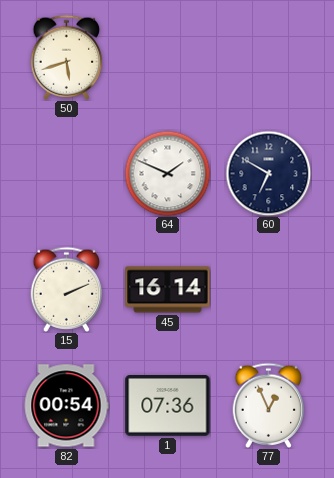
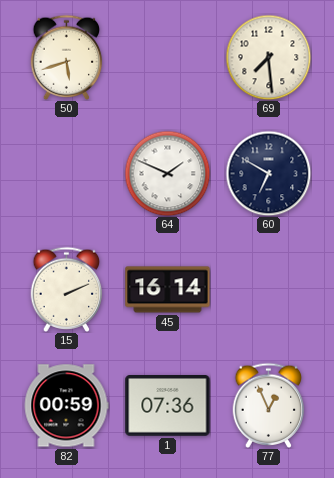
69: none -> 7:29 (268, 57)
82: 00:54 -> 00:59 (66, 406)
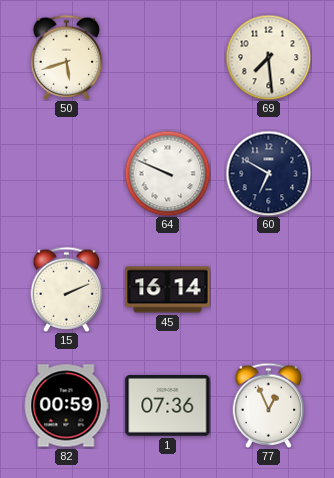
64: 1:49 -> 9:49 (167, 173)
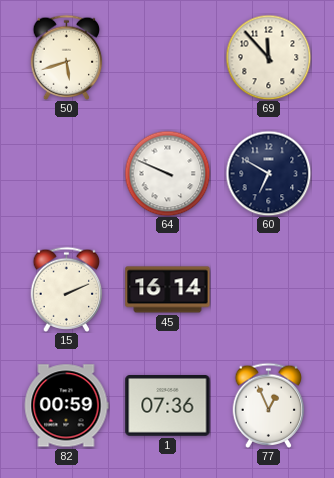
69: 7:29 -> 11:53 (268, 57)
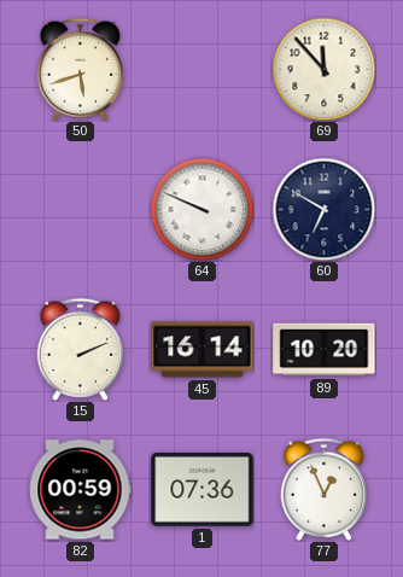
89: none -> 10:20 (325, 350)
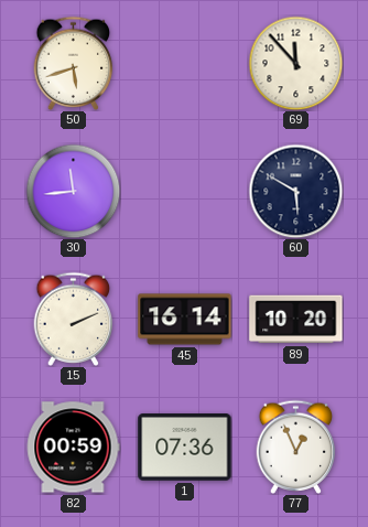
30: none -> 11:44 (73, 191)
64: 9:49 -> none (201, 209)
60: 6:50 -> 5:50 (295, 191)
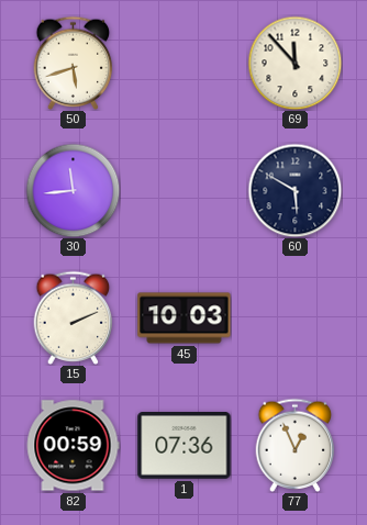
45: 16:14 -> 10:03 (185, 319)
89: 10:20 -> none (296, 320)
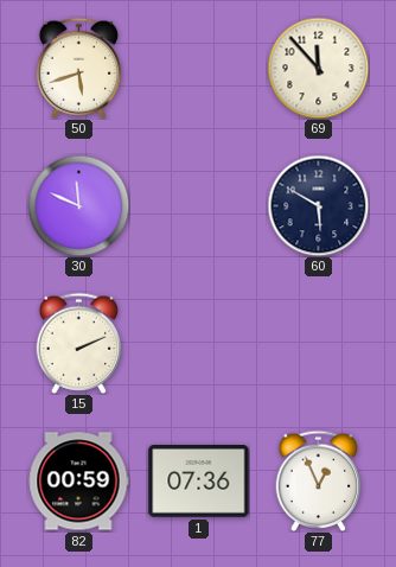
30: 11:44 -> 11:49 (78, 205)
45: 10:03 -> none (185, 319)
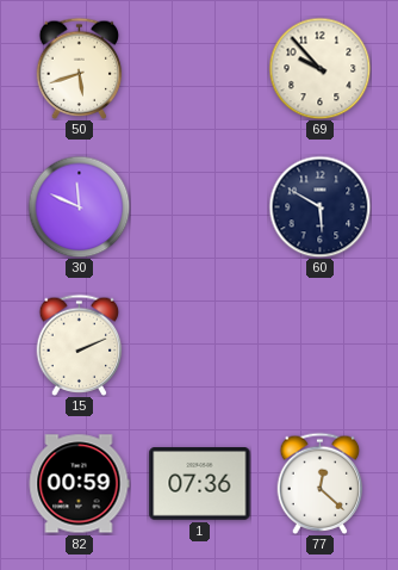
69: 11:53 -> 9:53 (319, 68)
77: 12:56 -> 12:22 (321, 483)
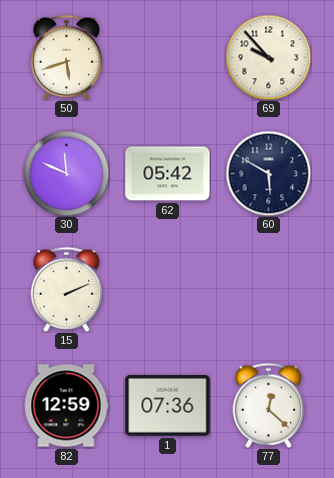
62: none -> 05:42 (168, 174)
82: 00:59 -> 12:59 (66, 406)
